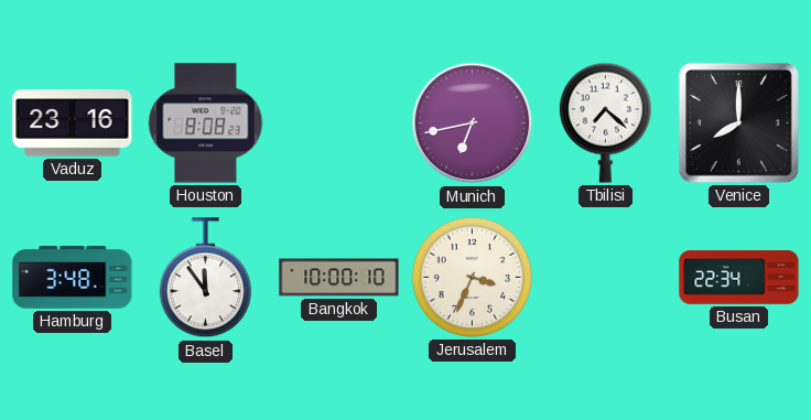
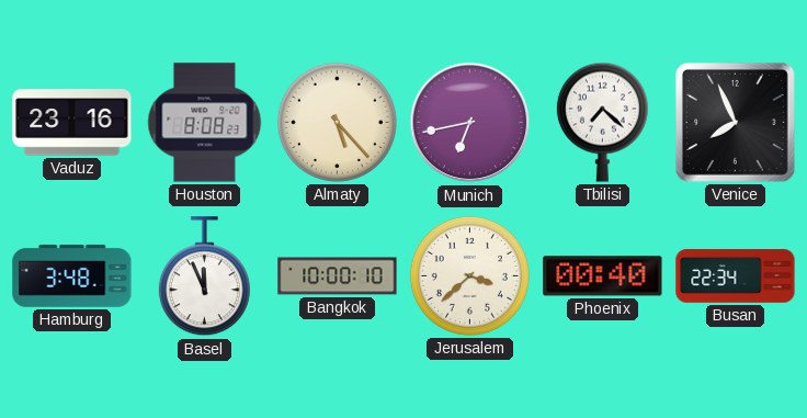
Almaty: none -> 5:23 (337, 122)
Venice: 8:00 -> 7:56 (735, 122)
Basel: 11:54 -> 11:56 (204, 276)
Jerusalem: 3:34 -> 3:38 (469, 275)
Phoenix: none -> 00:40 (603, 276)
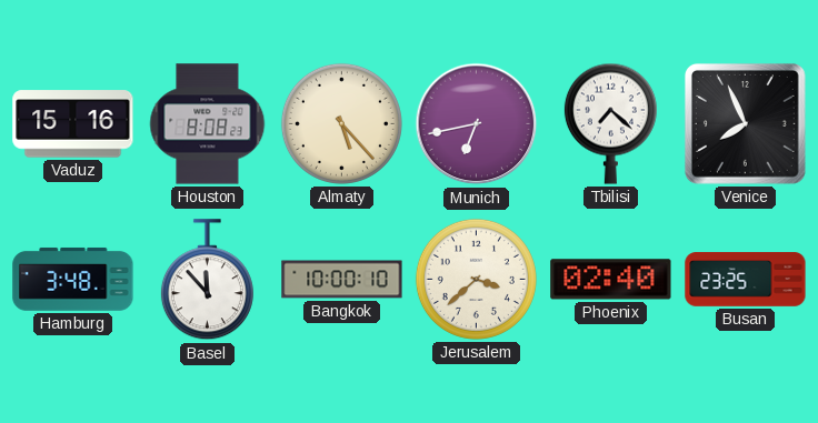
Vaduz: 23:16 -> 15:16 (73, 124)
Basel: 11:56 -> 11:53 (207, 280)
Phoenix: 00:40 -> 02:40 (611, 280)
Busan: 22:34 -> 23:25 (746, 280)
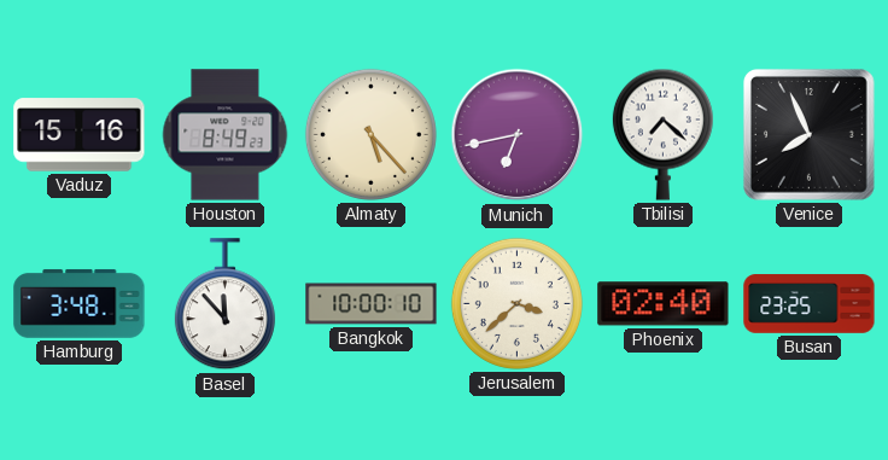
Houston: 8:08 -> 8:49 (226, 135)
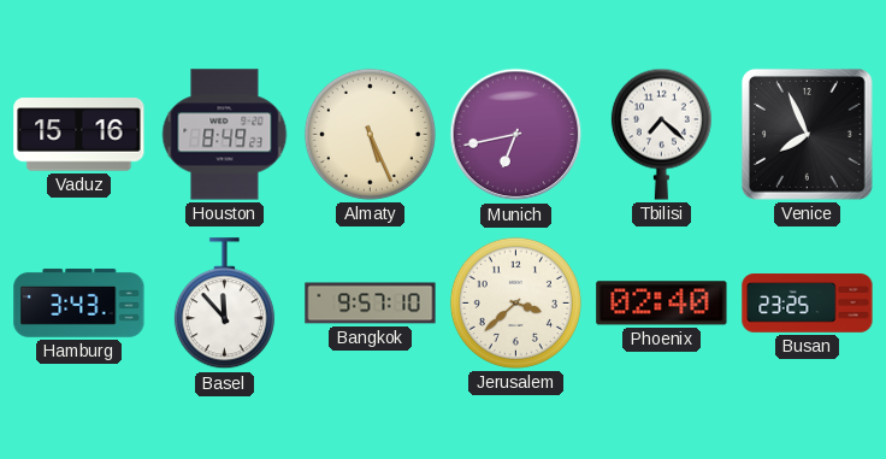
Almaty: 5:23 -> 5:26 (370, 134)
Hamburg: 3:48 -> 3:43 (79, 302)
Bangkok: 10:00 -> 9:57 (371, 304)
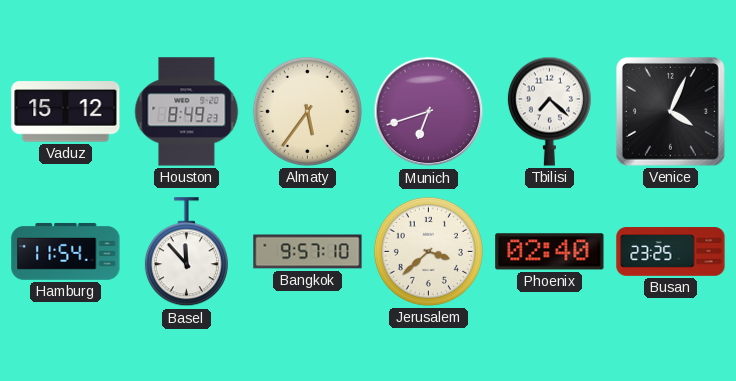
Vaduz: 15:16 -> 15:12 (66, 112)
Almaty: 5:26 -> 5:36 (307, 111)
Munich: 6:43 -> 6:42 (429, 112)
Venice: 7:56 -> 4:04 (670, 111)
Hamburg: 3:43 -> 11:54 (66, 251)
